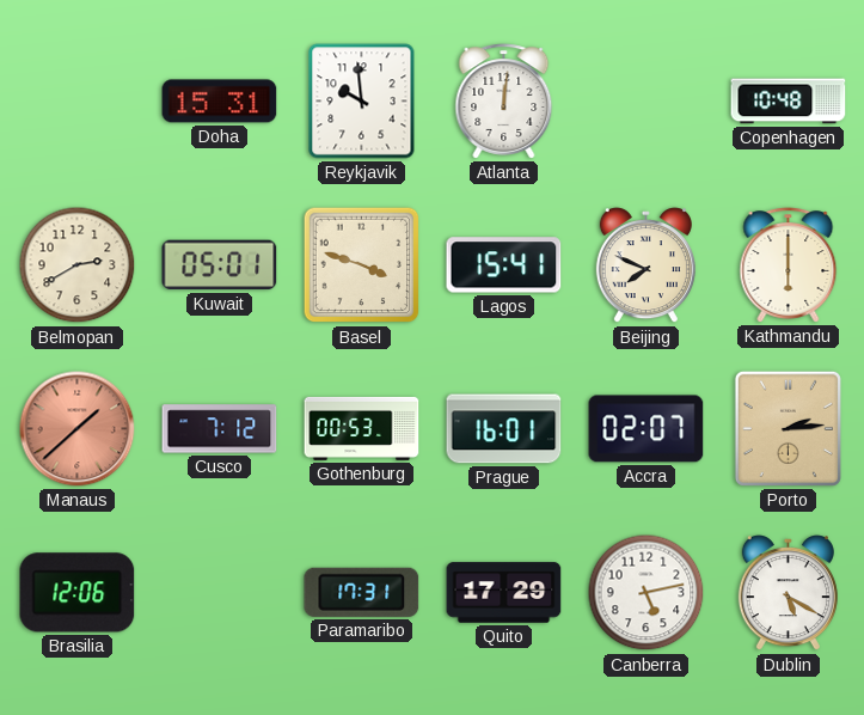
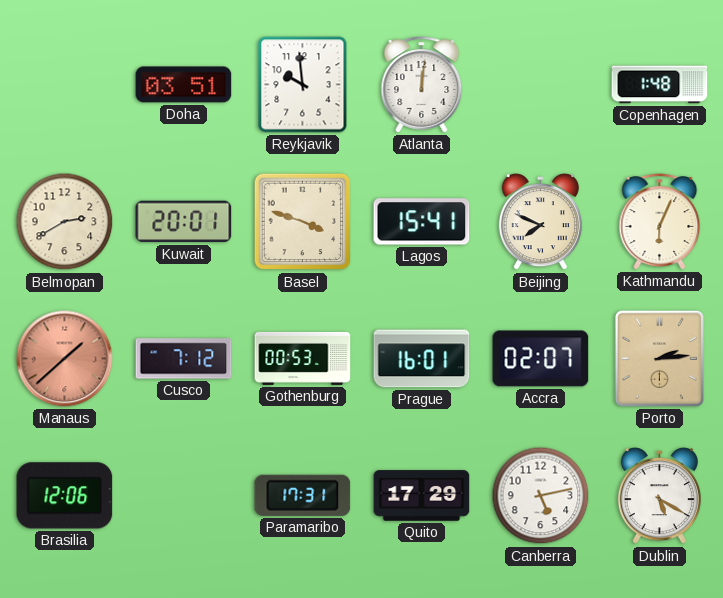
Doha: 15:31 -> 03:51 (184, 85)
Copenhagen: 10:48 -> 1:48 (660, 85)
Kuwait: 05:01 -> 20:01 (184, 222)
Kathmandu: 6:00 -> 6:04 (660, 222)
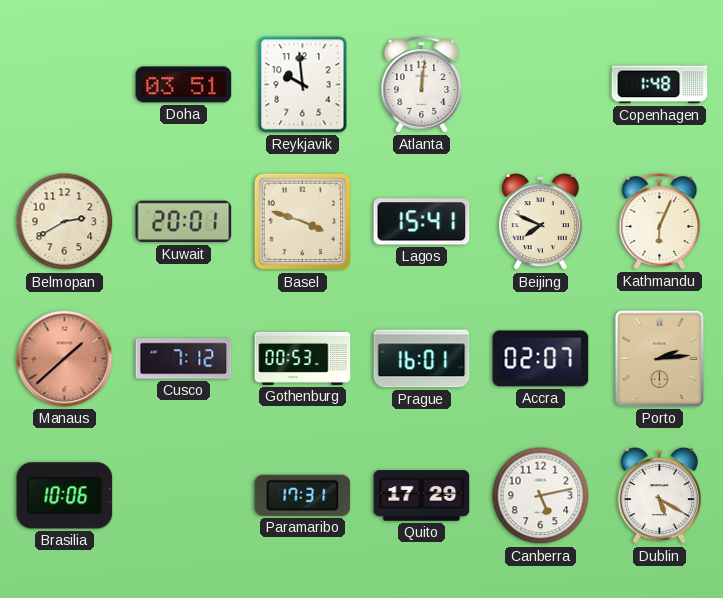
Brasilia: 12:06 -> 10:06 (65, 496)
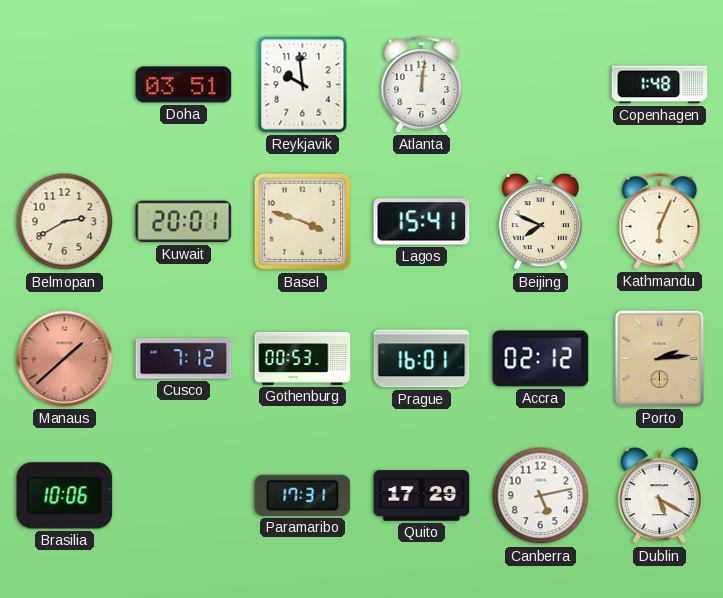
Accra: 02:07 -> 02:12 (541, 359)
